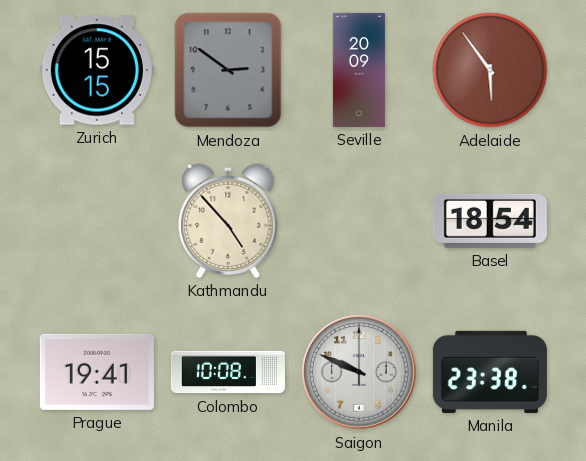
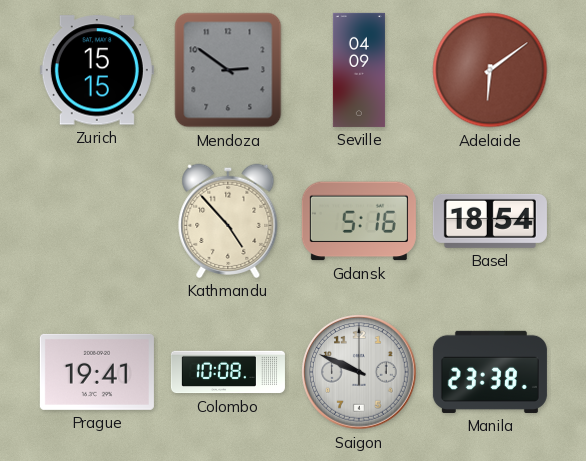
Seville: 20:09 -> 04:09 (359, 70)
Adelaide: 5:54 -> 6:09 (490, 70)
Gdansk: none -> 5:16 (359, 221)
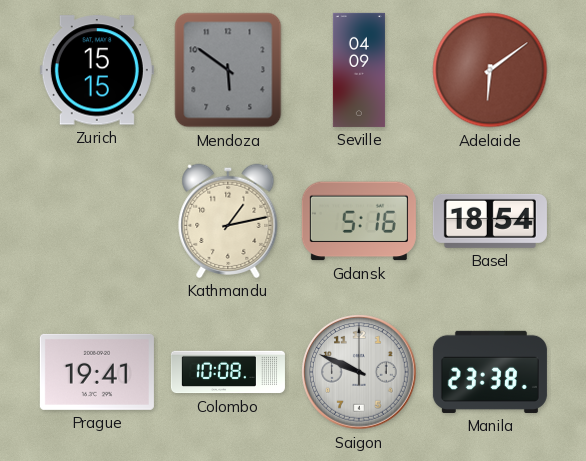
Mendoza: 2:51 -> 5:51 (228, 70)
Kathmandu: 4:53 -> 1:13 (228, 221)
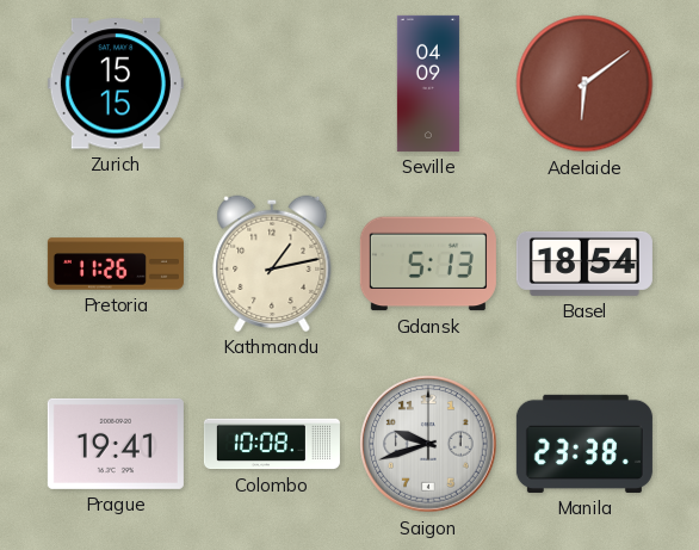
Mendoza: 5:51 -> none (228, 70)
Pretoria: none -> 11:26 (116, 264)
Gdansk: 5:16 -> 5:13 (428, 264)
Saigon: 9:49 -> 9:42 (429, 445)
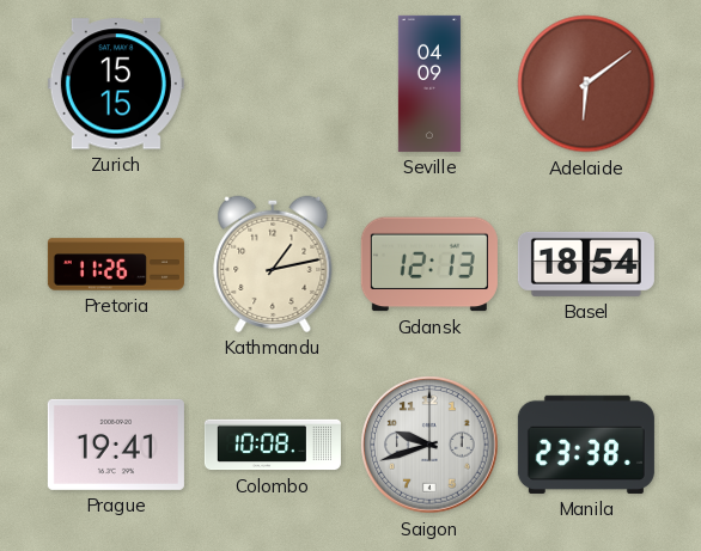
Gdansk: 5:13 -> 12:13 (429, 264)
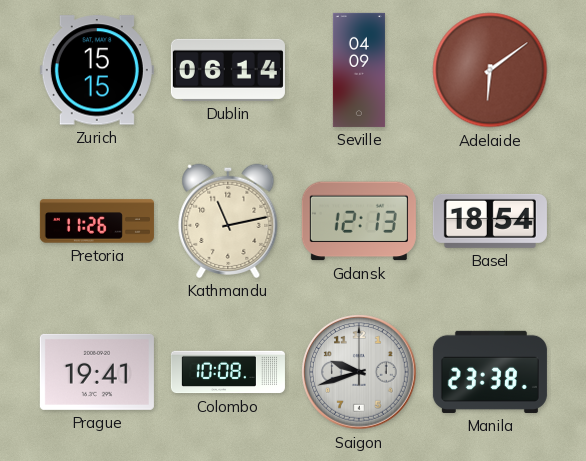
Dublin: none -> 06:14 (228, 70)
Kathmandu: 1:13 -> 11:13 (228, 221)
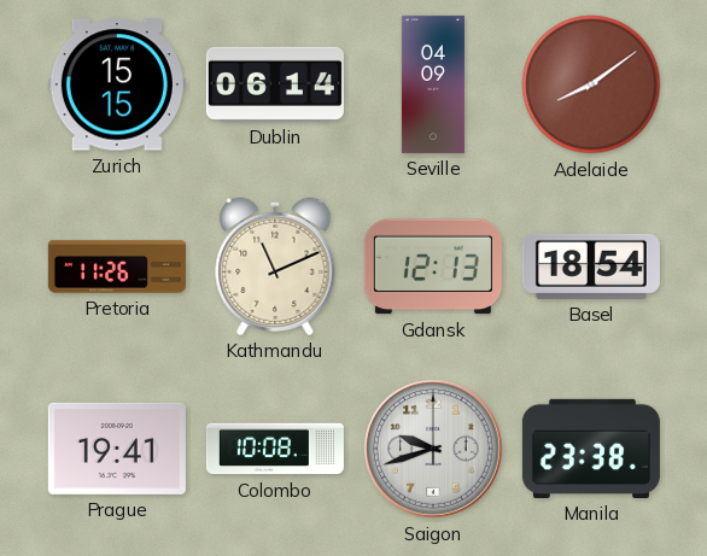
Adelaide: 6:09 -> 8:09 (591, 84)
Kathmandu: 11:13 -> 11:11 (275, 267)
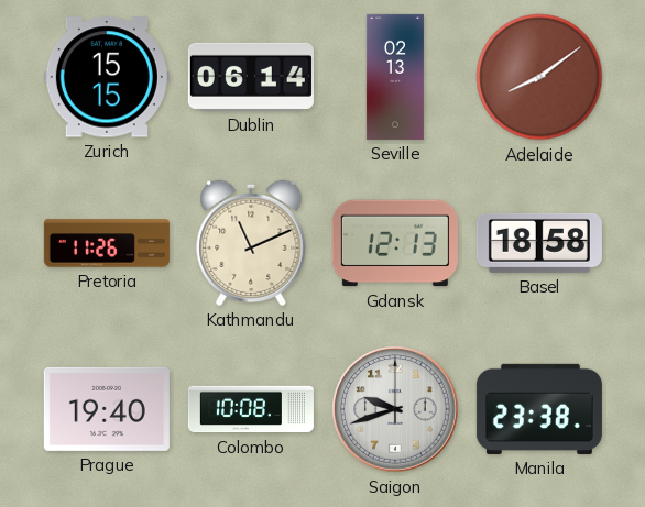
Seville: 04:09 -> 02:13 (395, 77)
Basel: 18:54 -> 18:58 (539, 243)
Prague: 19:41 -> 19:40 (107, 409)
